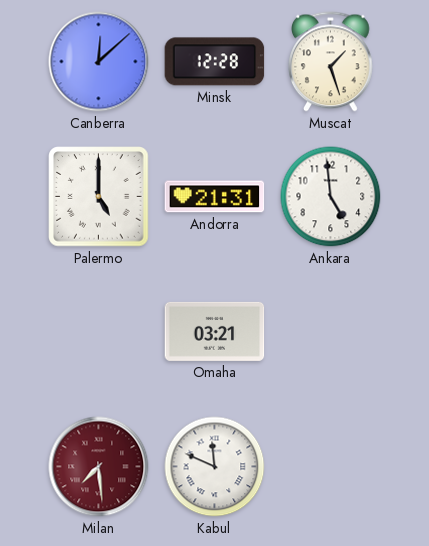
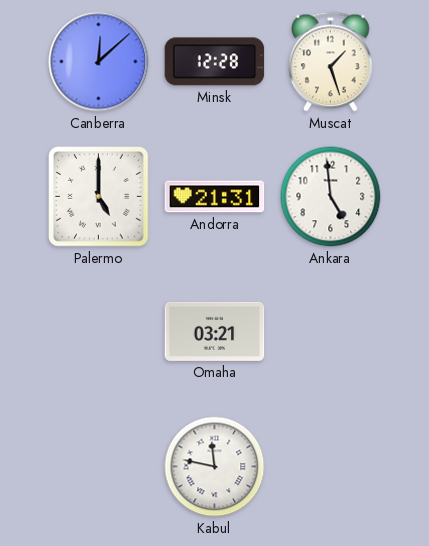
Milan: 7:29 -> none (99, 467)
Kabul: 11:49 -> 11:47 (215, 467)
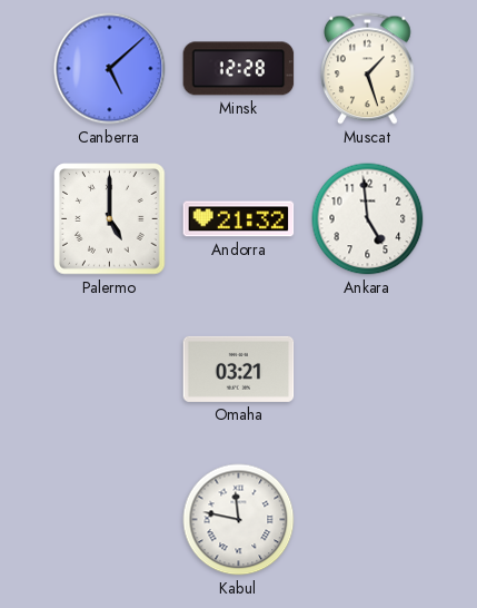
Canberra: 12:08 -> 5:08 (110, 69)
Andorra: 21:31 -> 21:32 (239, 219)
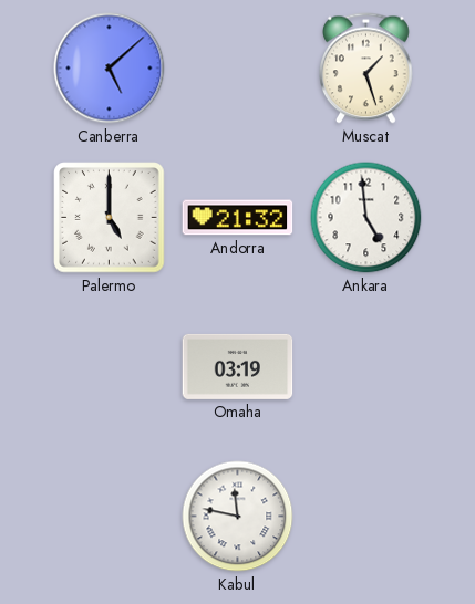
Minsk: 12:28 -> none (239, 69)
Omaha: 03:21 -> 03:19 (238, 366)
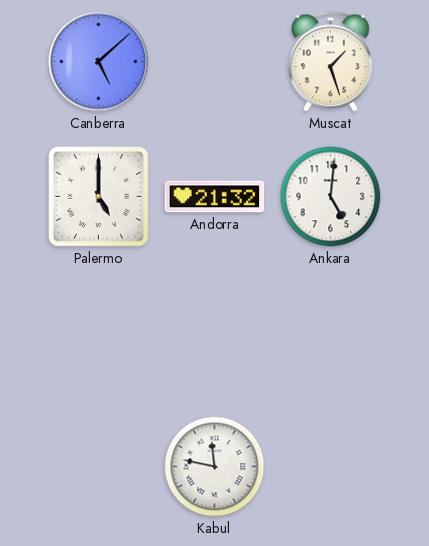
Ankara: 4:59 -> 5:01 (331, 197)
Omaha: 03:19 -> none (238, 366)
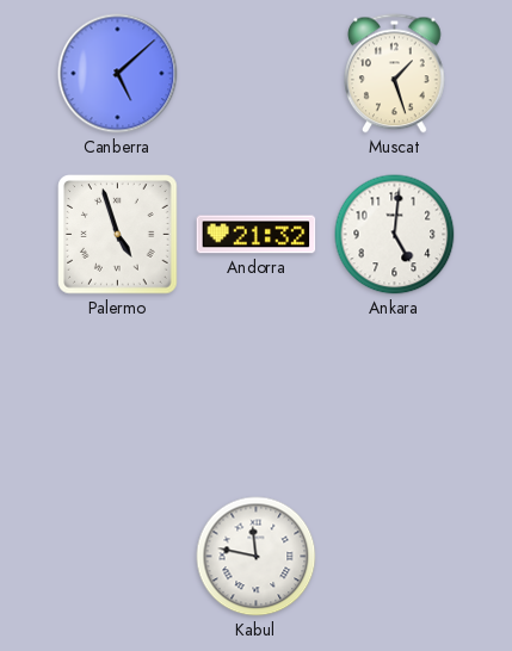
Palermo: 5:00 -> 4:57 (118, 235)
